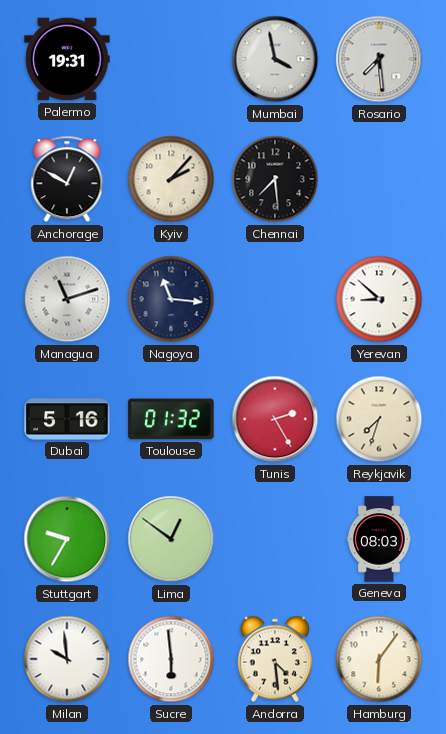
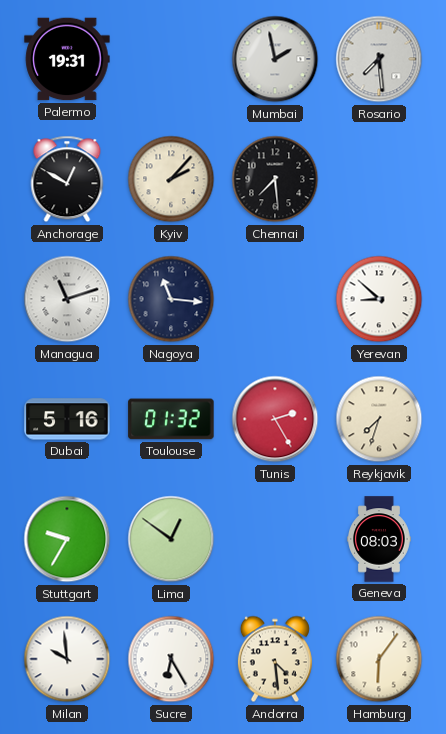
Mumbai: 3:58 -> 1:58 (275, 59)
Sucre: 5:59 -> 6:25 (171, 659)
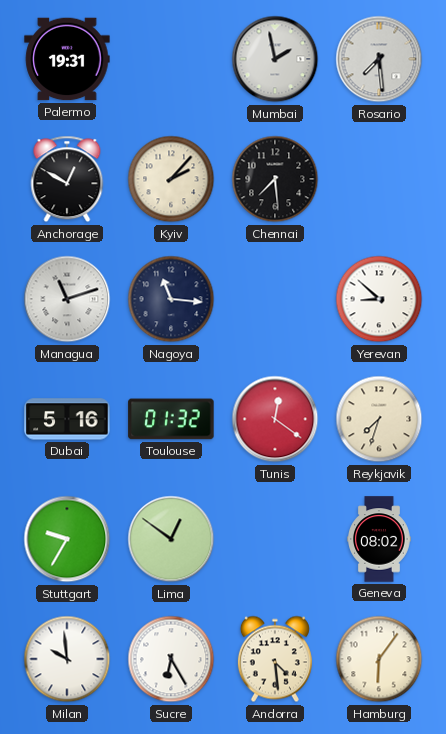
Tunis: 2:25 -> 12:21 (275, 419)
Geneva: 08:03 -> 08:02 (380, 539)
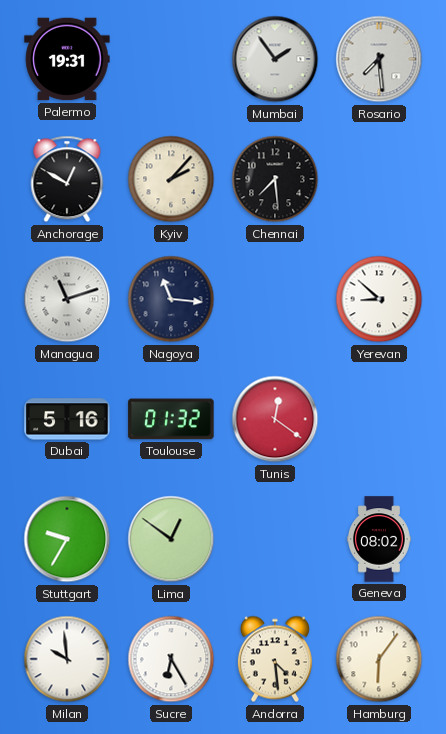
Mumbai: 1:58 -> 1:54 (275, 59)
Reykjavik: 7:33 -> none (379, 419)
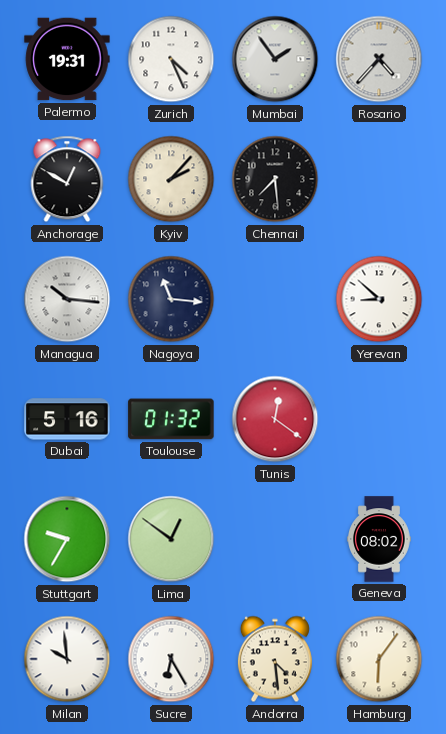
Zurich: none -> 4:26 (171, 59)
Rosario: 7:29 -> 4:37 (379, 59)
Managua: 11:12 -> 10:16 (67, 299)
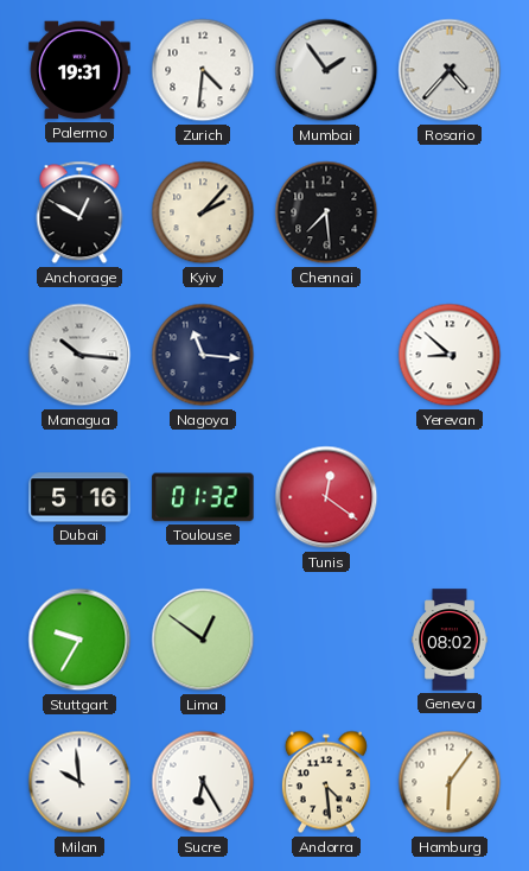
Zurich: 4:26 -> 4:31 (203, 70)
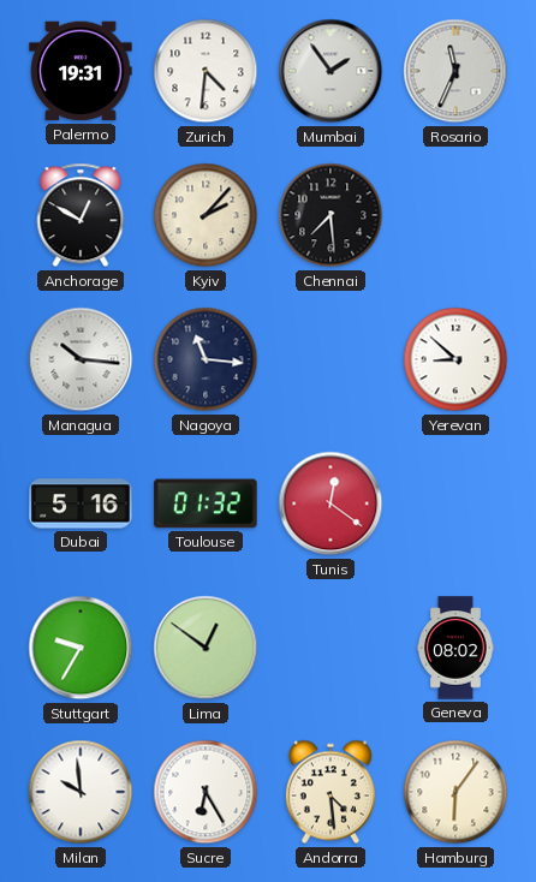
Rosario: 4:37 -> 11:34 (455, 71)
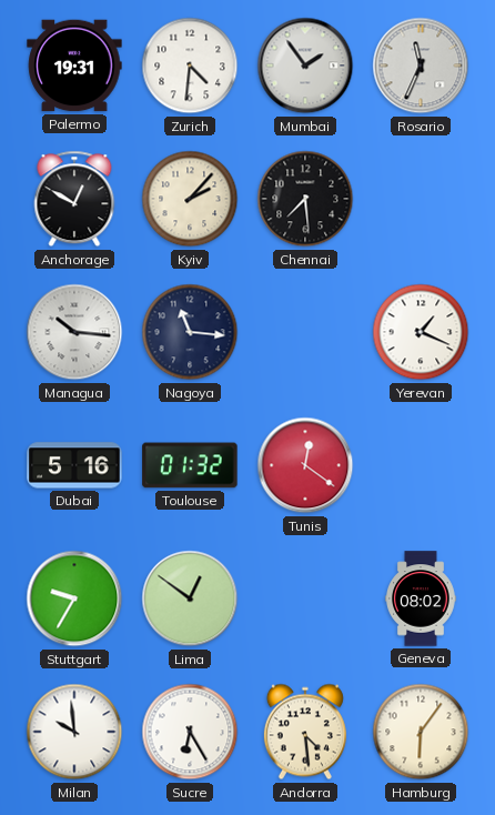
Yerevan: 8:52 -> 1:19 (421, 332)
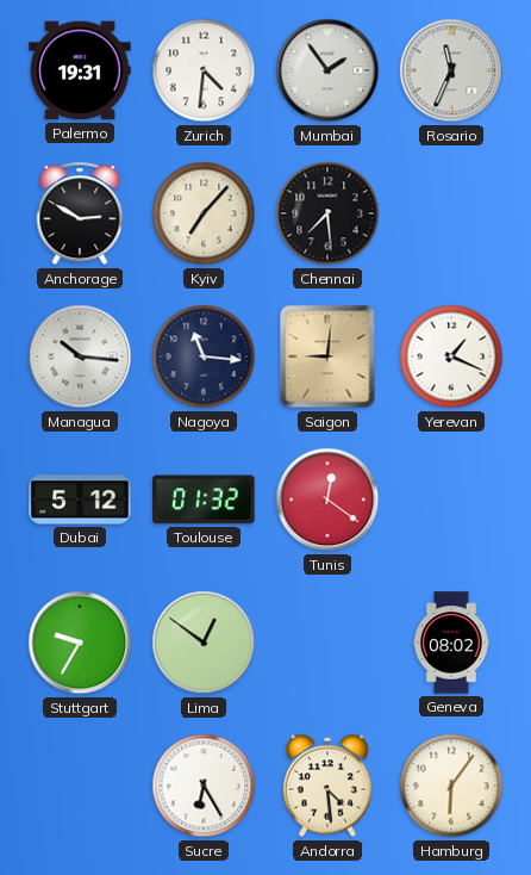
Anchorage: 12:50 -> 2:50 (80, 213)
Kyiv: 2:07 -> 7:07 (204, 213)
Saigon: none -> 9:01 (327, 356)
Dubai: 5:16 -> 5:12 (80, 499)
Milan: 9:59 -> none (74, 732)
